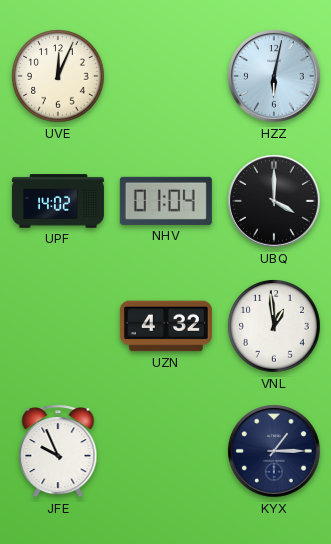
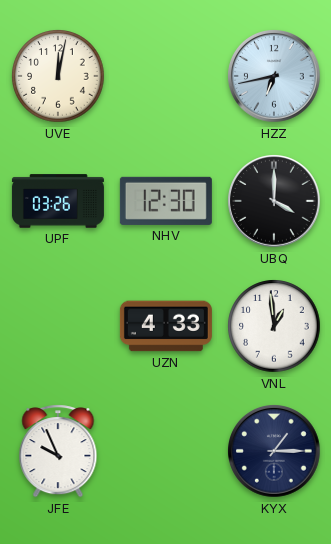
UVE: 12:04 -> 12:02 (58, 76)
HZZ: 6:02 -> 6:43 (275, 77)
UPF: 14:02 -> 03:26 (58, 201)
NHV: 01:04 -> 12:30 (166, 201)
UZN: 4:32 -> 4:33 (166, 326)
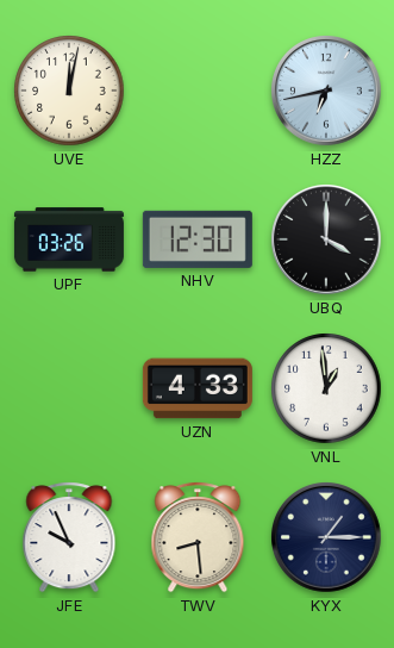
TWV: none -> 8:29 (198, 537)
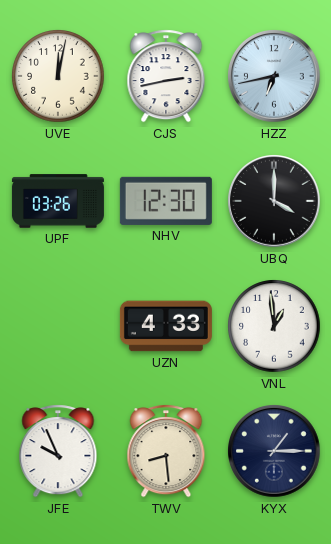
CJS: none -> 2:43 (166, 76)
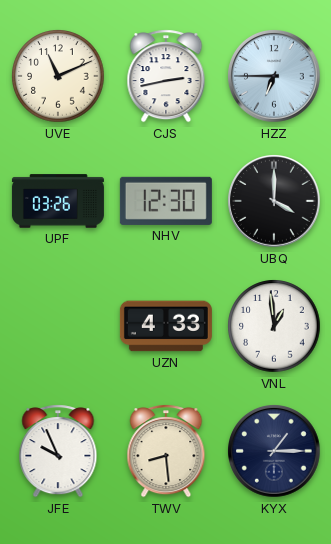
UVE: 12:02 -> 11:11 (58, 76)
HZZ: 6:43 -> 6:45 (275, 77)
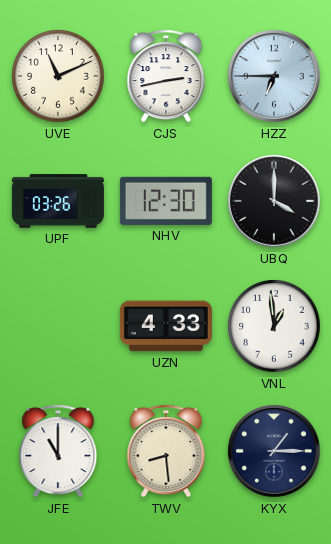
JFE: 9:56 -> 11:00 (58, 451)
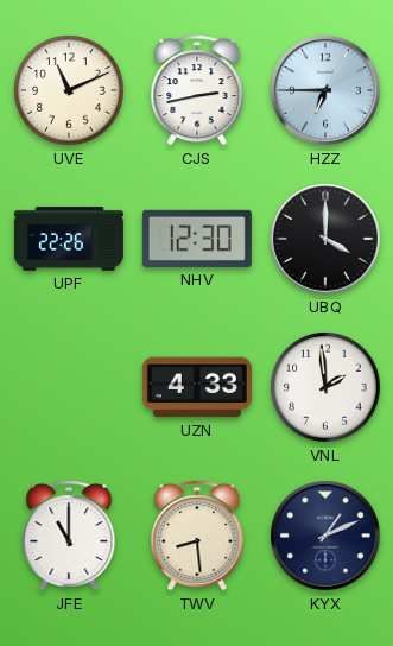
UPF: 03:26 -> 22:26 (69, 239)
VNL: 12:59 -> 1:59 (325, 387)
KYX: 1:15 -> 1:11 (327, 537)
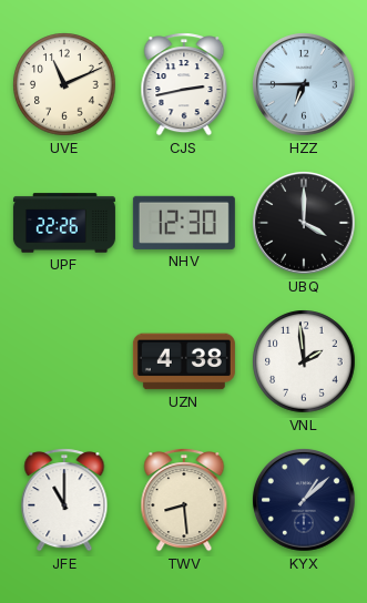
UZN: 4:33 -> 4:38 (184, 361)
KYX: 1:11 -> 1:08 (305, 501)
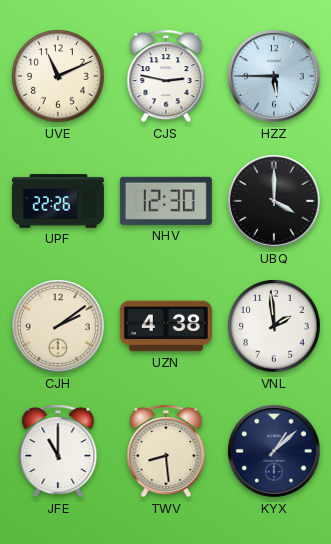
CJS: 2:43 -> 2:47 (166, 76)
HZZ: 6:45 -> 5:45 (275, 77)
CJH: none -> 2:09 (59, 327)
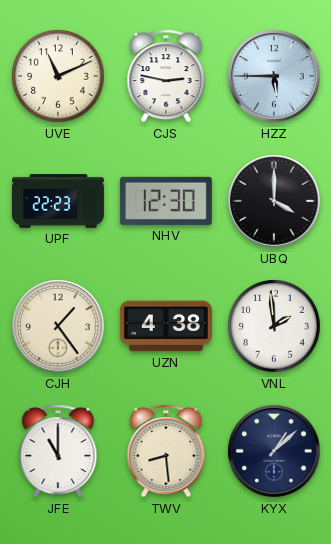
UPF: 22:26 -> 22:23 (58, 201)
CJH: 2:09 -> 1:24 (59, 327)
